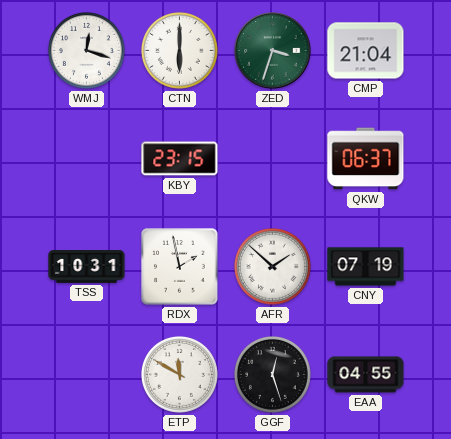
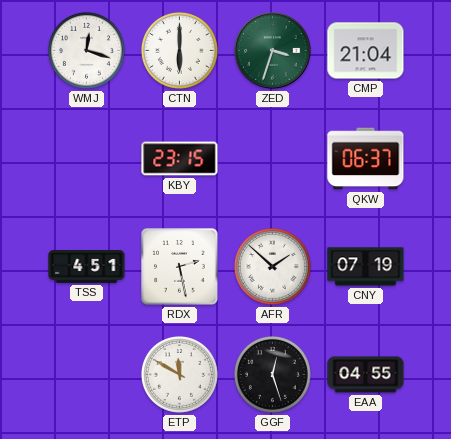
TSS: 10:31 -> 4:51 (87, 267)
RDX: 1:58 -> 2:28 (180, 267)
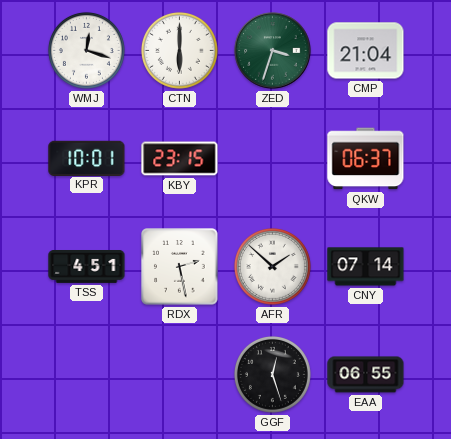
KPR: none -> 10:01 (87, 158)
CNY: 07:19 -> 07:14 (366, 267)
ETP: 11:50 -> none (179, 374)
EAA: 04:55 -> 06:55 (366, 375)
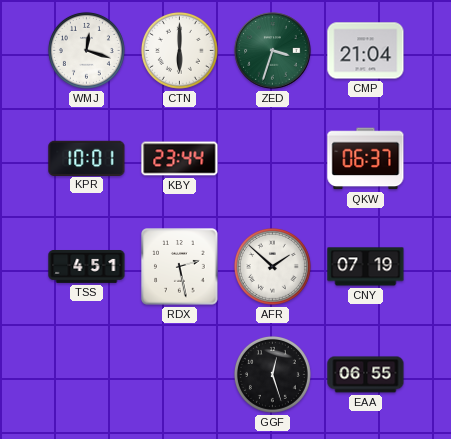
KBY: 23:15 -> 23:44 (180, 159)
CNY: 07:14 -> 07:19 (366, 267)
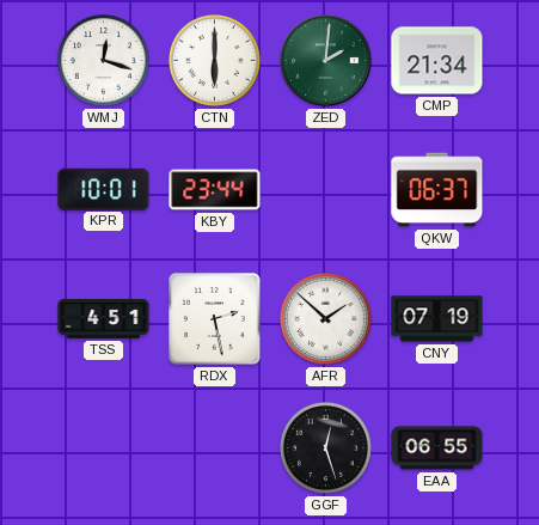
ZED: 3:33 -> 2:01 (326, 61)
CMP: 21:04 -> 21:34 (437, 61)
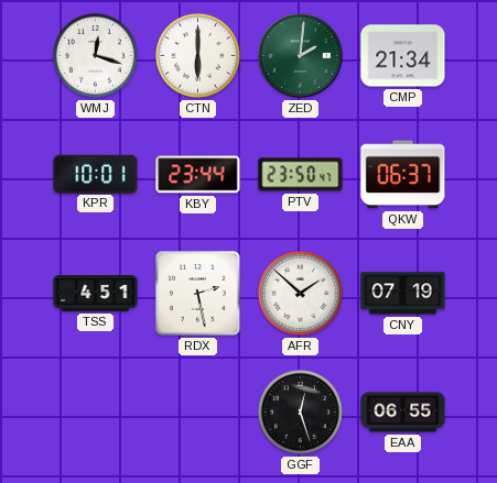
PTV: none -> 23:50 (301, 175)
